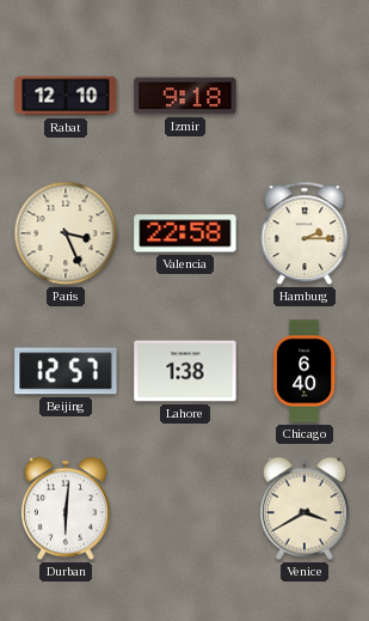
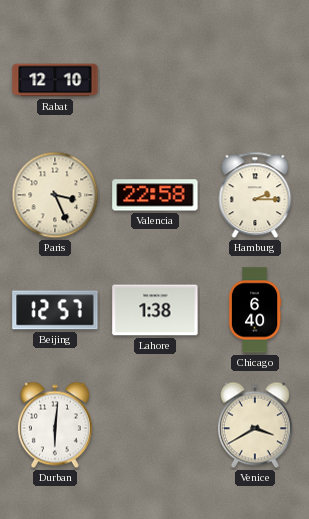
Izmir: 9:18 -> none (185, 96)
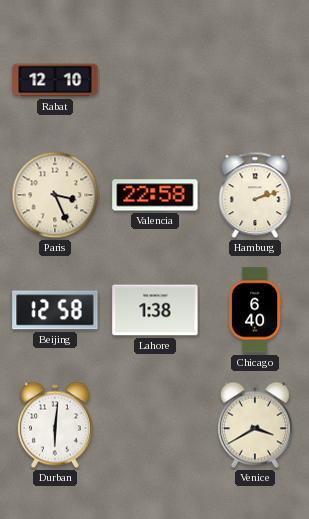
Hamburg: 2:15 -> 2:12 (255, 195)
Beijing: 12:57 -> 12:58 (55, 310)
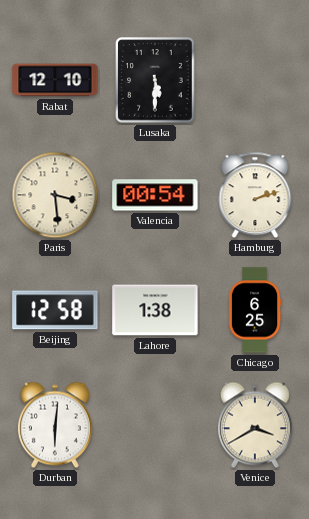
Lusaka: none -> 5:30 (155, 80)
Paris: 3:26 -> 3:29 (55, 195)
Valencia: 22:58 -> 00:54 (155, 195)
Chicago: 6:40 -> 6:25 (255, 310)
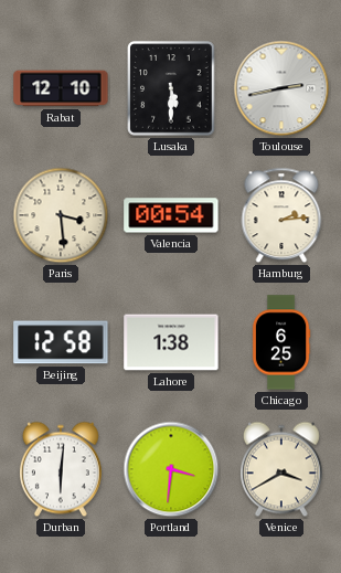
Toulouse: none -> 2:43 (281, 88)
Hamburg: 2:12 -> 2:14 (281, 215)
Portland: none -> 3:31 (171, 469)
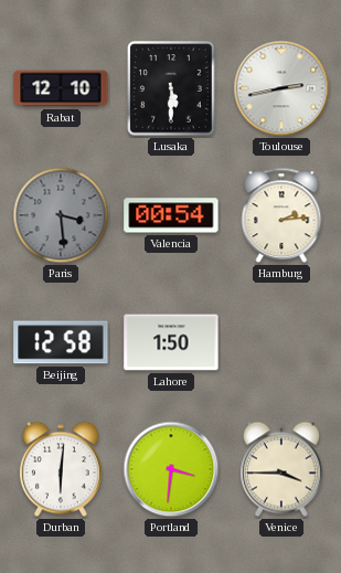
Paris dial: cream -> grey (61, 215)
Lahore: 1:38 -> 1:50 (171, 342)
Chicago: 6:25 -> none (281, 342)
Venice: 3:40 -> 3:45 (281, 469)
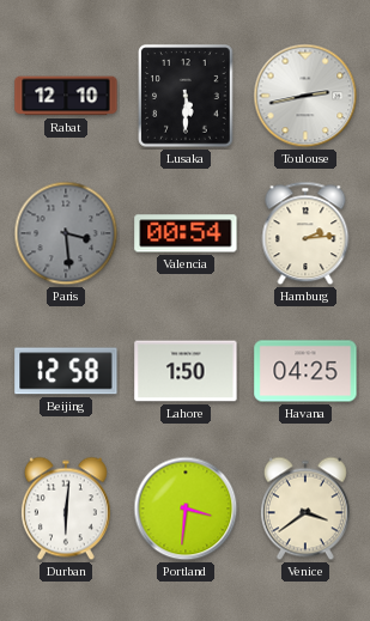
Havana: none -> 04:25 (305, 371)
Venice: 3:45 -> 3:39 (305, 509)
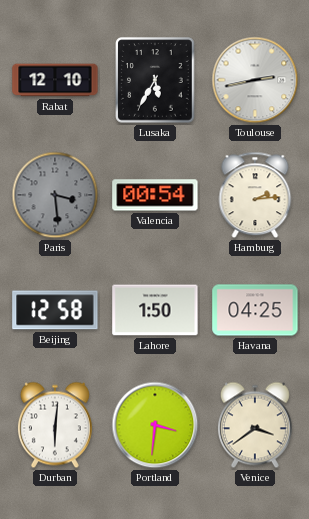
Lusaka: 5:30 -> 5:35 (155, 80)
